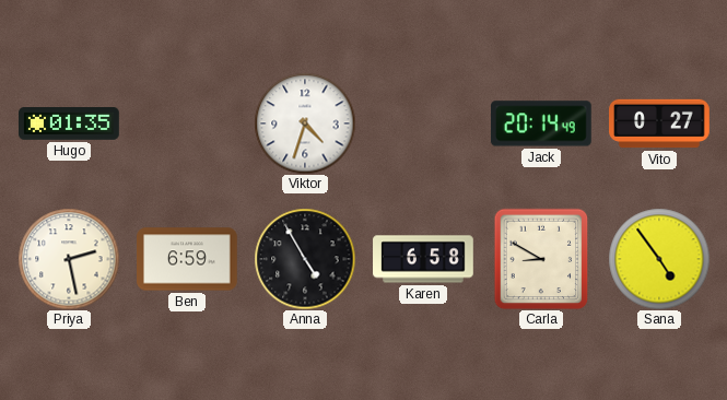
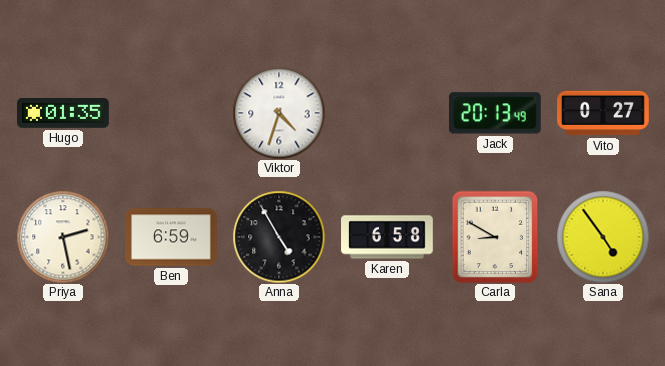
Jack: 20:14 -> 20:13 (495, 113)
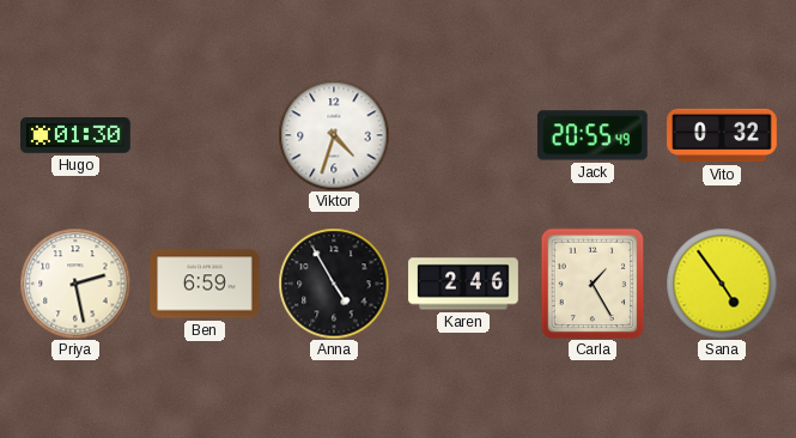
Hugo: 01:35 -> 01:30 (77, 135)
Jack: 20:13 -> 20:55 (593, 135)
Vito: 0:27 -> 0:32 (722, 135)
Karen: 6:58 -> 2:46 (463, 284)
Carla: 8:50 -> 1:25 (593, 284)
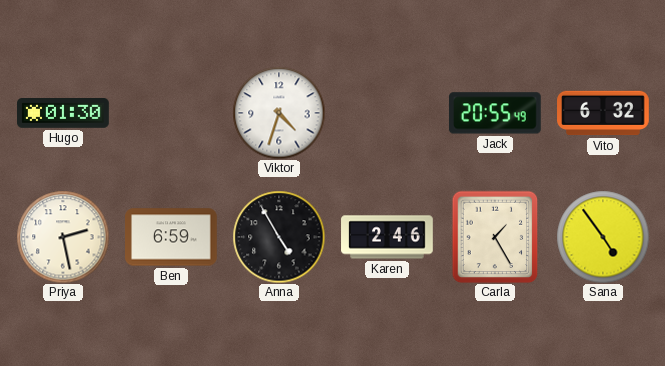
Vito: 0:32 -> 6:32 (603, 113)
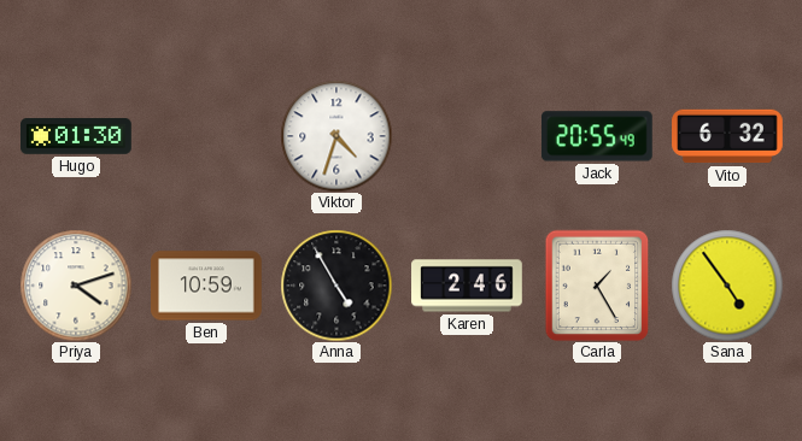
Priya: 2:28 -> 4:12 (76, 286)
Ben: 6:59 -> 10:59 (207, 286)
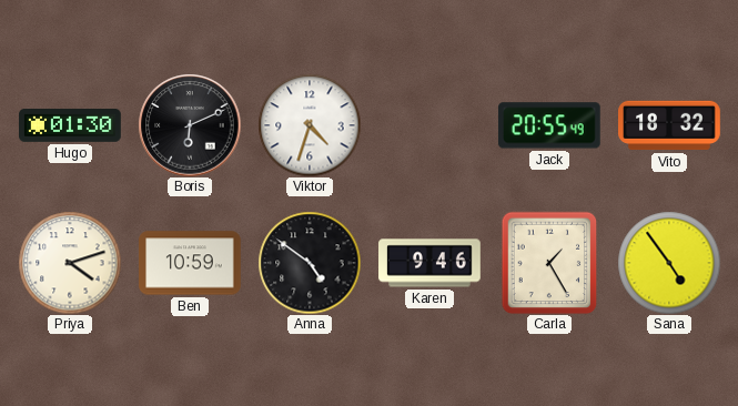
Boris: none -> 6:11 (190, 125)
Vito: 6:32 -> 18:32 (669, 125)
Anna: 4:55 -> 4:51 (310, 263)
Karen: 2:46 -> 9:46 (429, 263)
